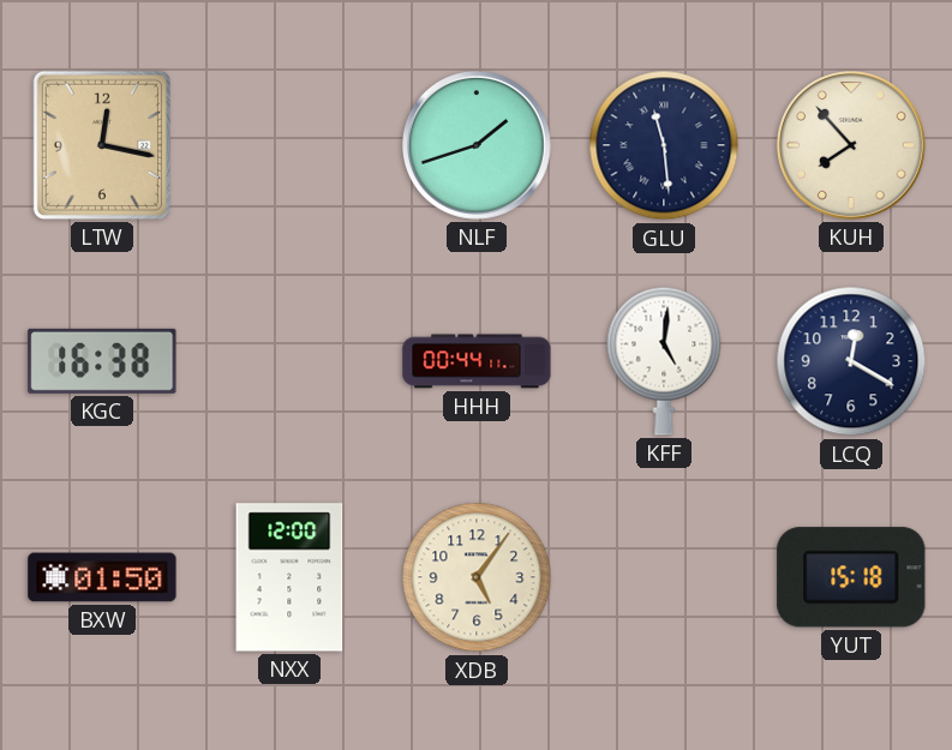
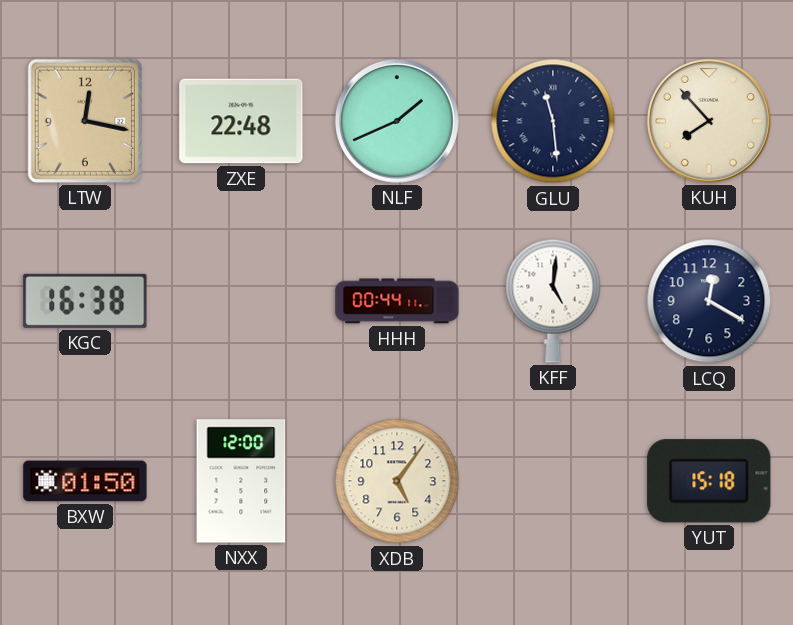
ZXE: none -> 22:48 (241, 121)
NLF: 1:42 -> 1:41 (397, 121)
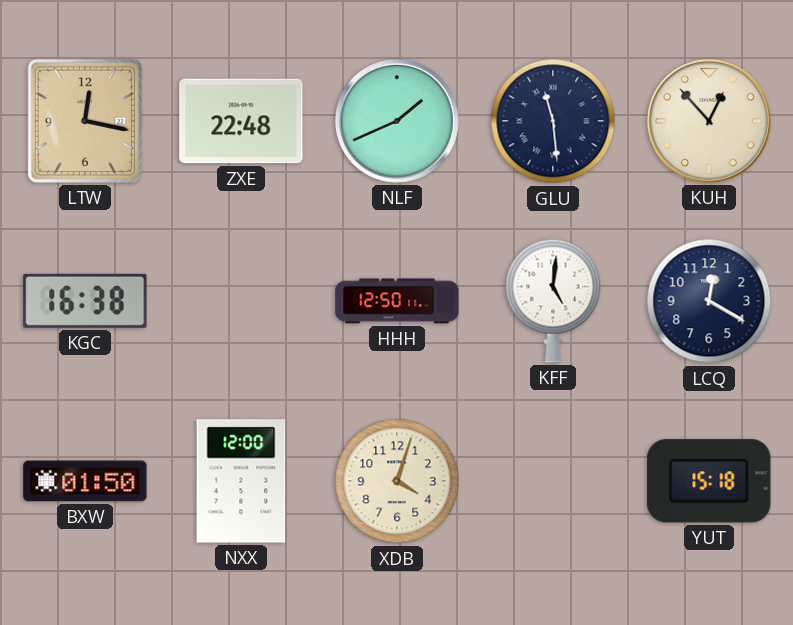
KUH: 7:53 -> 12:53 (709, 121)
HHH: 00:44 -> 12:50 (397, 301)
XDB: 5:06 -> 4:03 (397, 481)
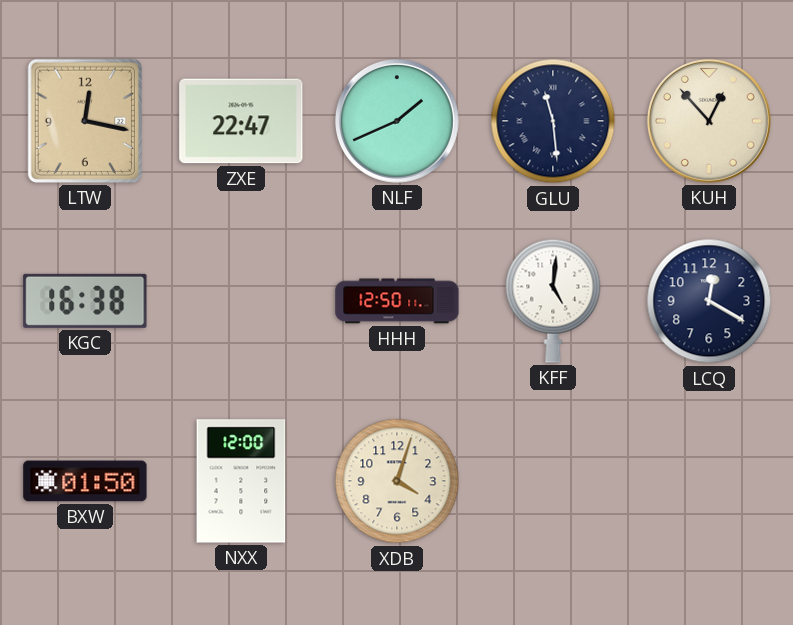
ZXE: 22:48 -> 22:47 (241, 121)
YUT: 15:18 -> none (709, 481)
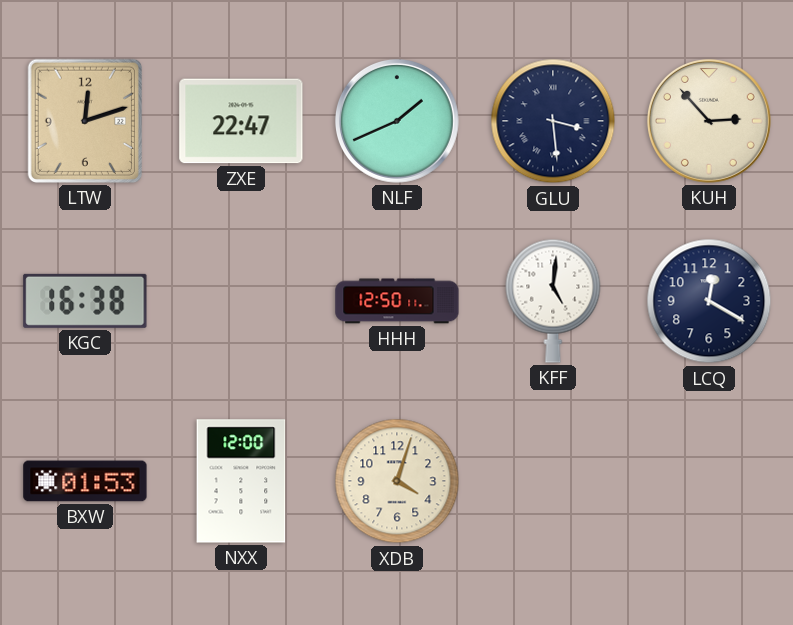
LTW: 12:17 -> 12:12 (85, 121)
GLU: 11:29 -> 3:29 (553, 121)
KUH: 12:53 -> 2:53 (709, 121)
BXW: 01:50 -> 01:53 (85, 481)
